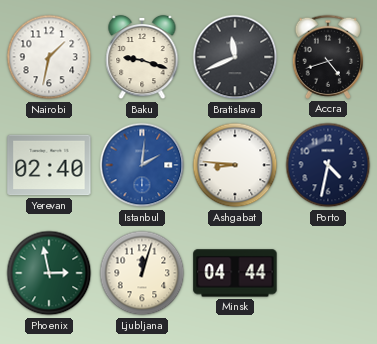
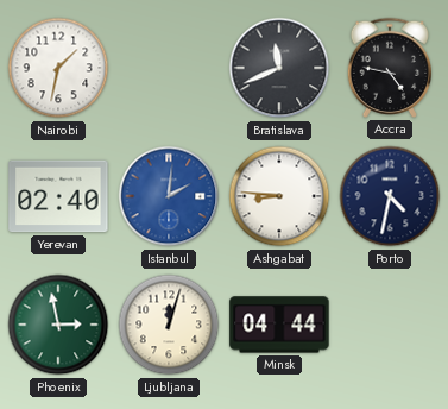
Baku: 9:18 -> none (142, 57)
Accra: 4:42 -> 4:47 (389, 68)
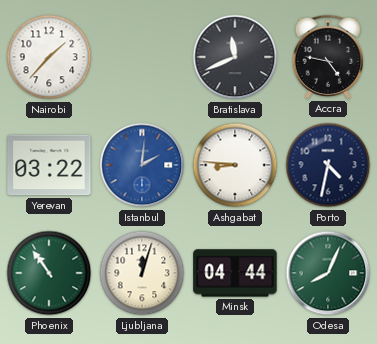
Nairobi: 1:32 -> 1:37 (49, 57)
Yerevan: 02:40 -> 03:22 (49, 165)
Phoenix: 2:58 -> 10:54 (49, 273)
Odesa: none -> 8:04 (328, 273)
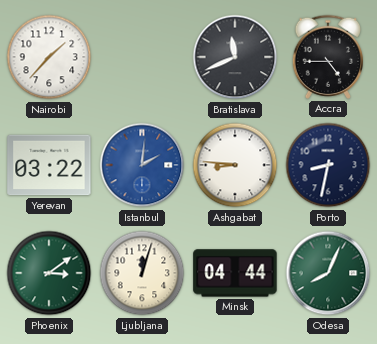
Accra: 4:47 -> 4:45 (327, 57)
Porto: 4:32 -> 8:32 (328, 165)
Phoenix: 10:54 -> 3:09 (49, 273)
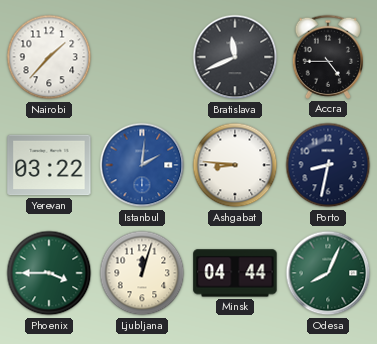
Phoenix: 3:09 -> 3:45 (49, 273)
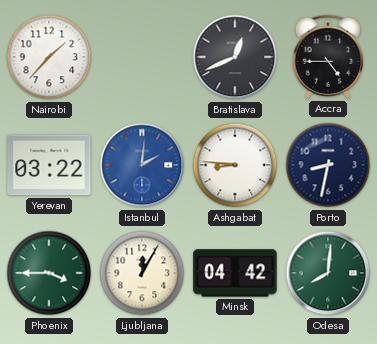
Bratislava: 11:41 -> 12:41 (235, 57)
Ljubljana: 12:03 -> 12:05 (142, 273)
Minsk: 04:44 -> 04:42 (235, 273)
Odesa: 8:04 -> 8:01 (328, 273)
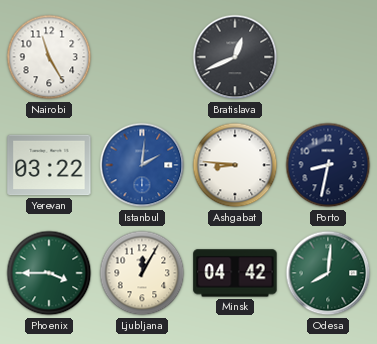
Nairobi: 1:37 -> 11:25 (49, 57)
Accra: 4:45 -> none (327, 57)
